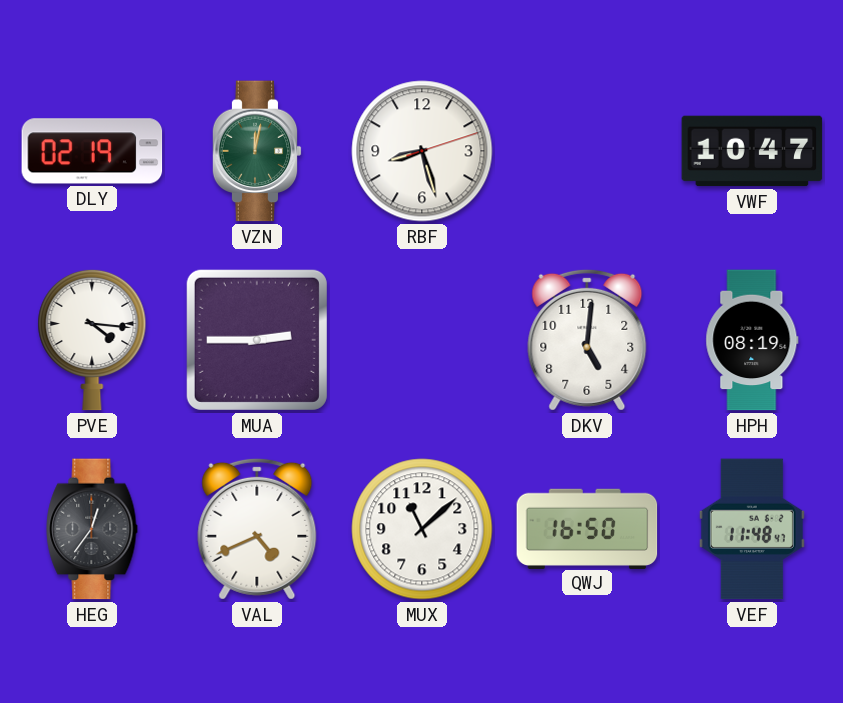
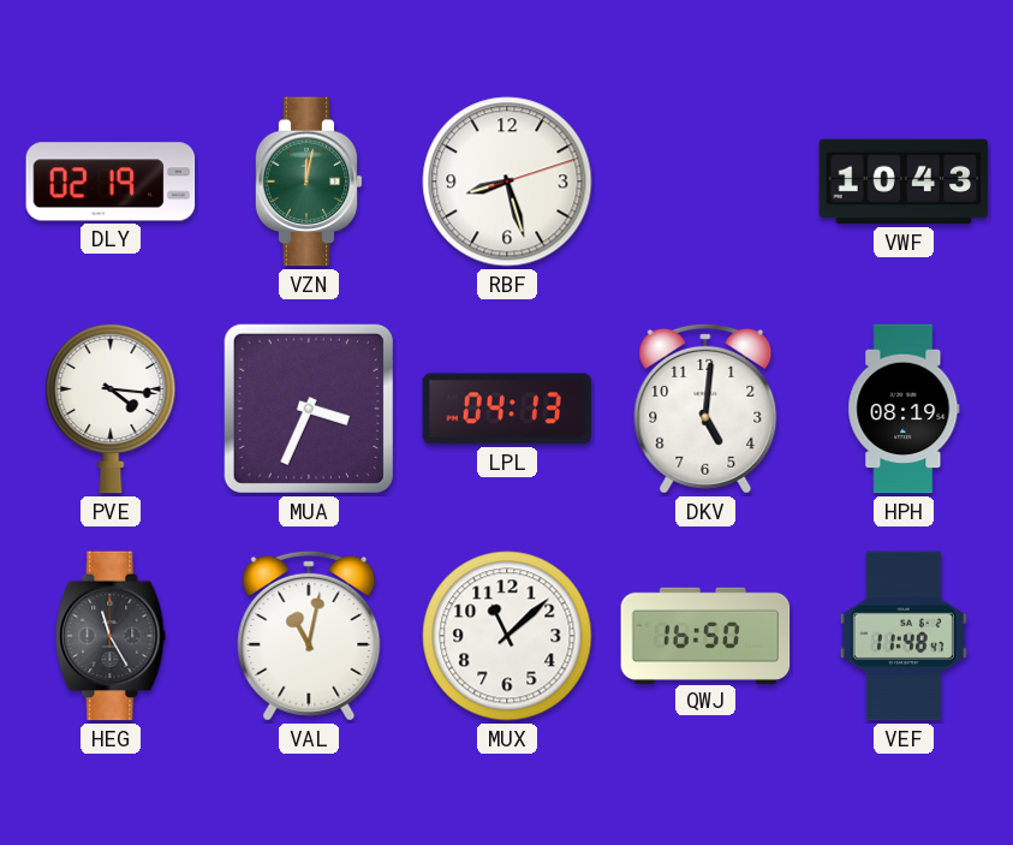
VWF: 10:47 -> 10:43 (904, 182)
MUA: 2:45 -> 3:34 (309, 409)
LPL: none -> 04:13 (507, 409)
HEG: 12:36 -> 11:25 (111, 636)
VAL: 4:41 -> 11:02 (309, 636)
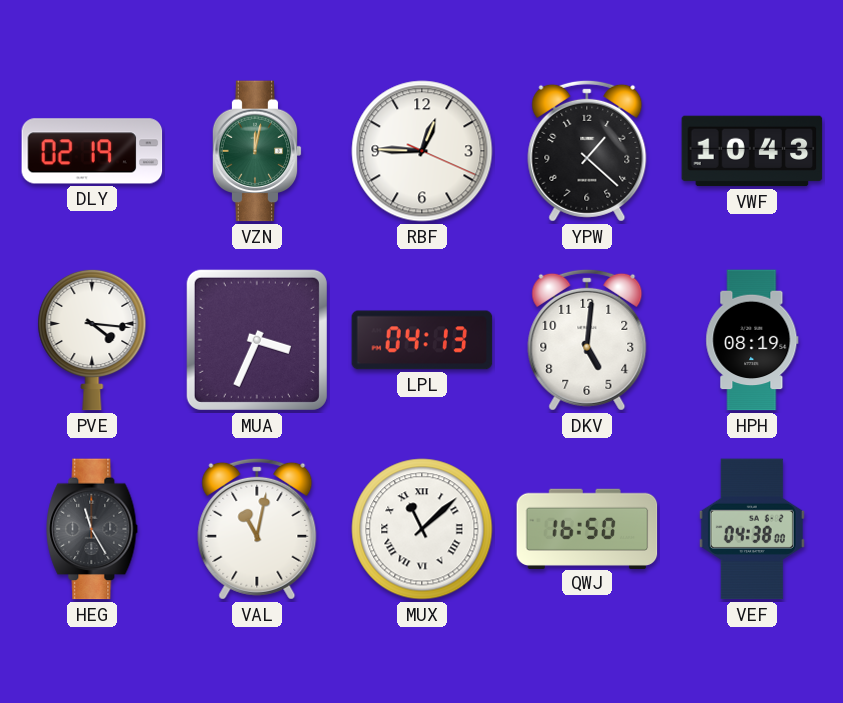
RBF: 8:27 -> 12:45 (422, 151)
YPW: none -> 1:22 (587, 151)
MUX numerals: Arabic -> Roman (422, 529)
VEF: 11:48 -> 04:38 (752, 529)
